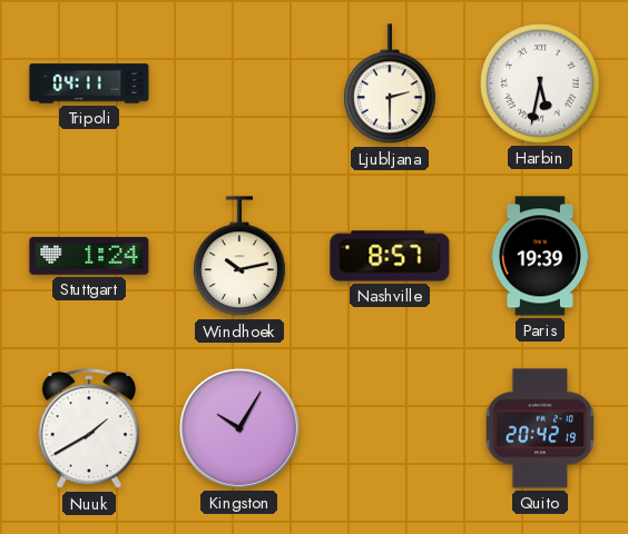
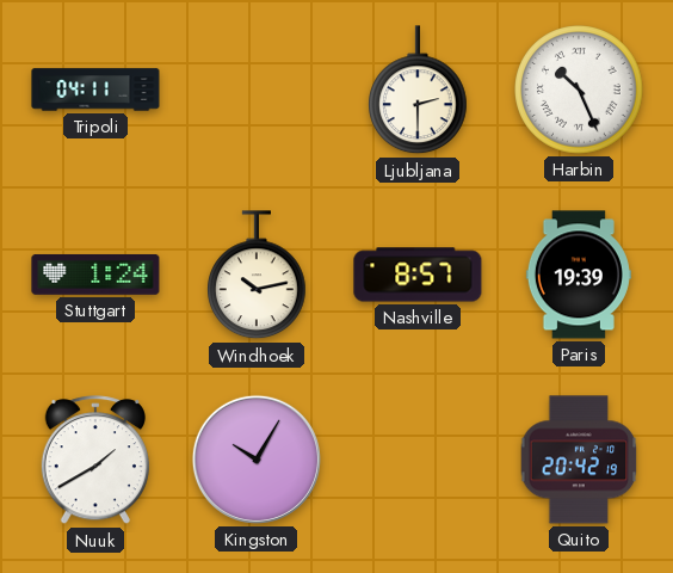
Harbin: 5:32 -> 10:26 (579, 90)
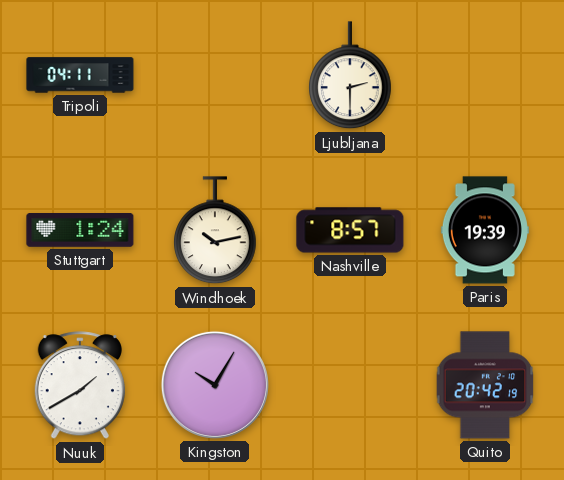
Harbin: 10:26 -> none (579, 90)
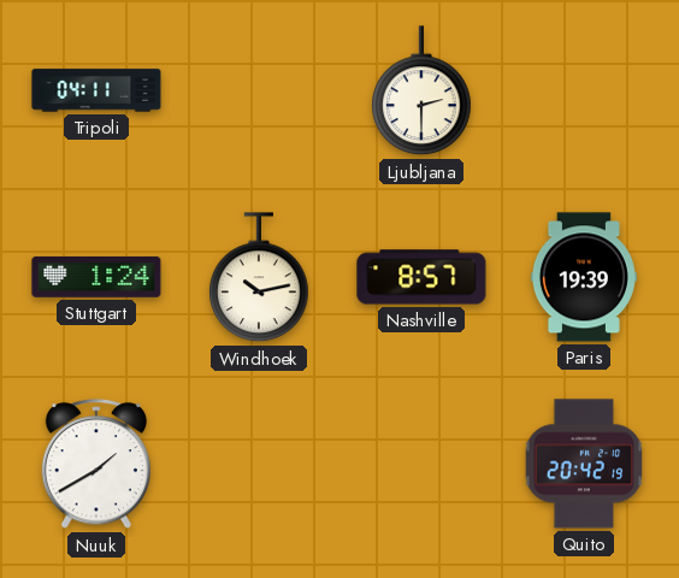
Kingston: 10:05 -> none (215, 385)
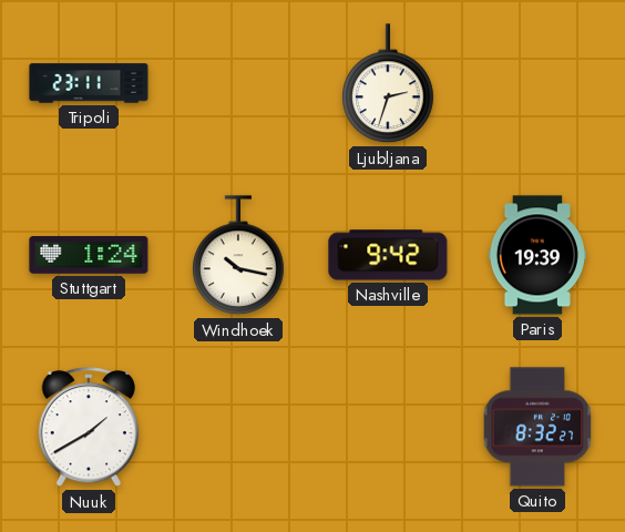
Tripoli: 04:11 -> 23:11 (89, 83)
Ljubljana: 2:30 -> 2:33 (389, 84)
Windhoek: 10:13 -> 10:17 (239, 256)
Nashville: 8:57 -> 9:42 (388, 255)
Quito: 20:42 -> 8:32 (537, 427)
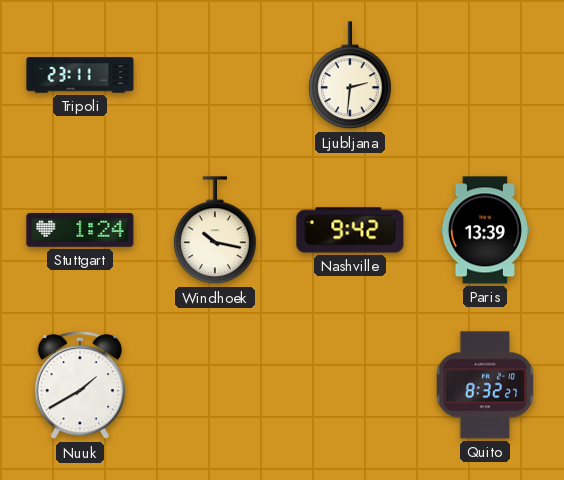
Ljubljana: 2:33 -> 2:31 (351, 76)
Paris: 19:39 -> 13:39 (485, 230)
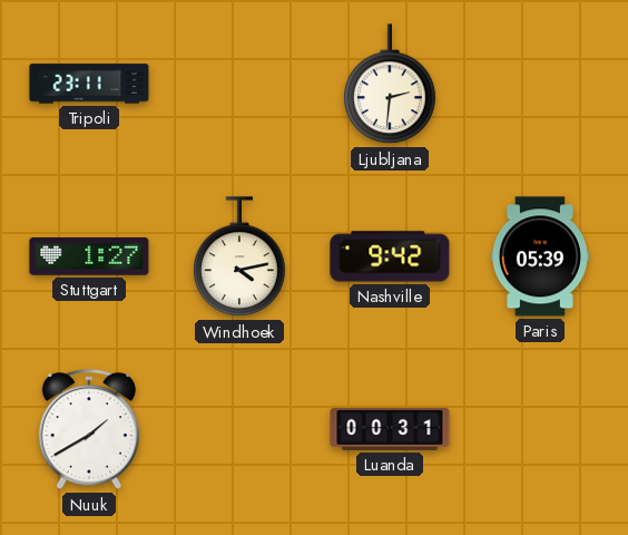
Stuttgart: 1:24 -> 1:27 (89, 257)
Windhoek: 10:17 -> 4:13 (241, 257)
Paris: 13:39 -> 05:39 (540, 256)
Luanda: none -> 00:31 (390, 429)
Quito: 8:32 -> none (485, 385)
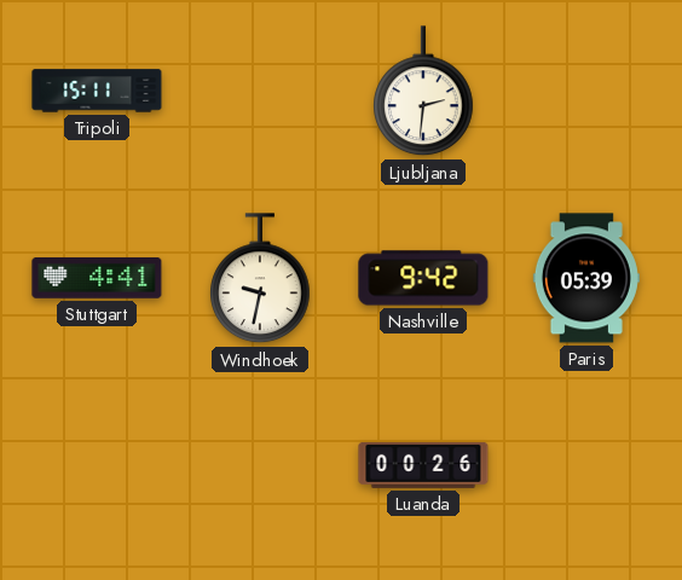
Tripoli: 23:11 -> 15:11 (97, 91)
Stuttgart: 1:27 -> 4:41 (97, 279)
Windhoek: 4:13 -> 9:32 (261, 279)
Nuuk: 1:40 -> none (89, 430)
Luanda: 00:31 -> 00:26 (423, 465)
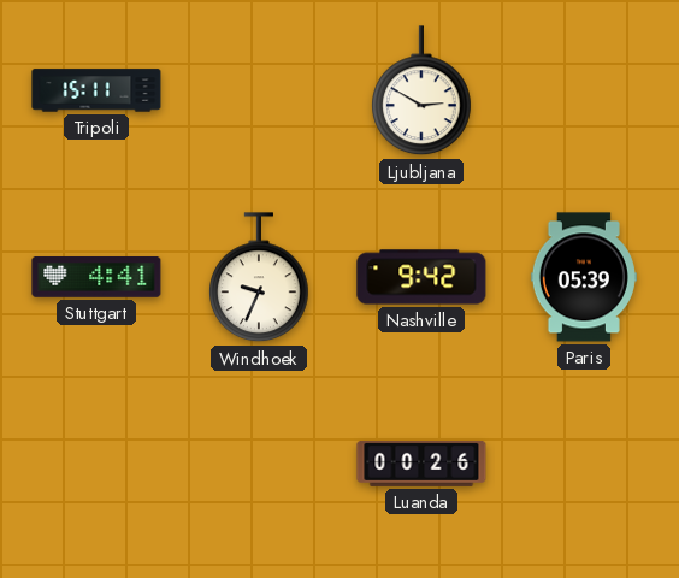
Ljubljana: 2:31 -> 2:50 (423, 92)
Windhoek: 9:32 -> 9:34 (260, 278)
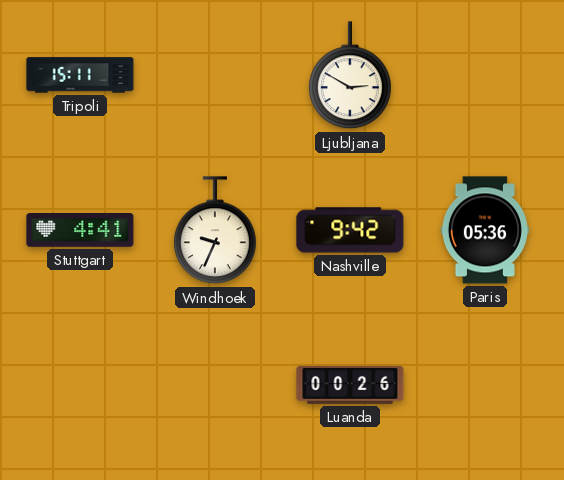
Paris: 05:39 -> 05:36 (485, 230)
